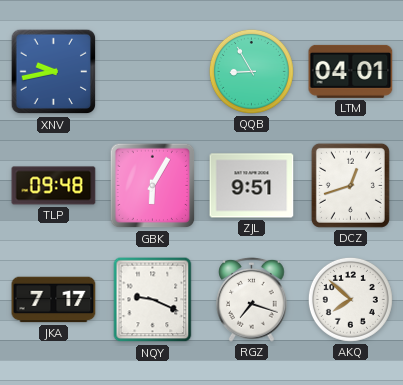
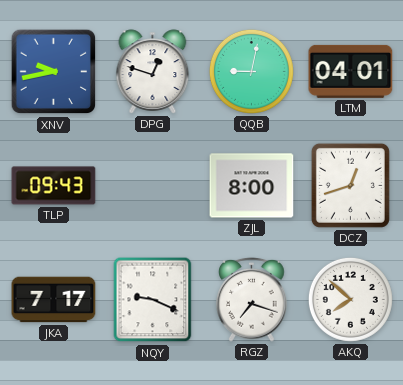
DPG: none -> 12:48 (153, 72)
QQB: 8:55 -> 9:02 (251, 71)
TLP: 09:48 -> 09:43 (54, 186)
GBK: 6:05 -> none (153, 186)
ZJL: 9:51 -> 8:00 (252, 186)
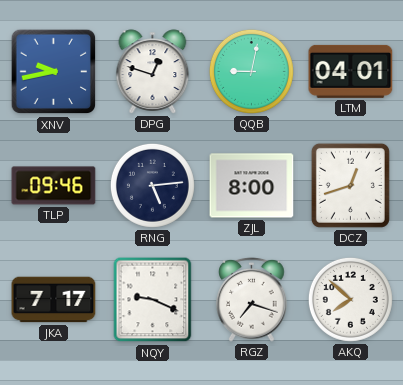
TLP: 09:43 -> 09:46 (54, 186)
RNG: none -> 5:14 (152, 185)
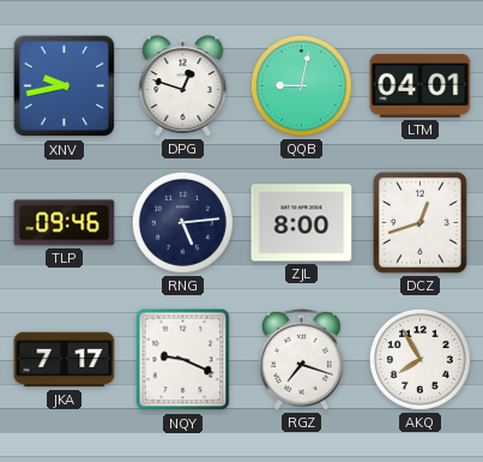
AKQ: 7:52 -> 7:55 (419, 359)
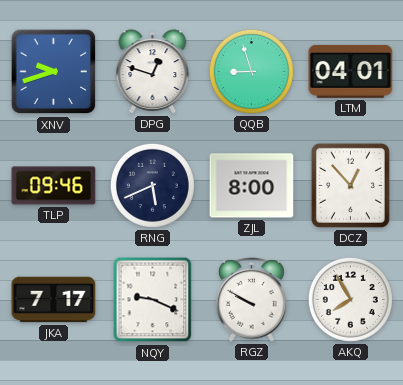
XNV: 9:43 -> 9:42 (54, 72)
QQB: 9:02 -> 8:57 (251, 71)
RNG: 5:14 -> 5:41 (152, 185)
DCZ: 12:42 -> 12:53 (350, 185)
RGZ: 7:18 -> 9:50 (252, 299)
